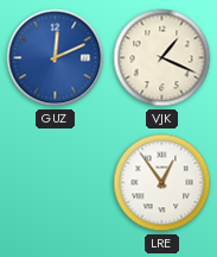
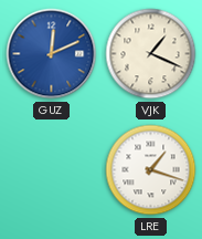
LRE: 12:54 -> 1:18 (151, 170)
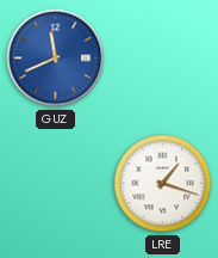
GUZ: 12:11 -> 11:41 (56, 59)
VJK: 1:19 -> none (151, 54)
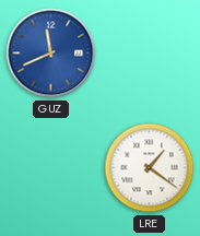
LRE: 1:18 -> 1:21 (150, 168)
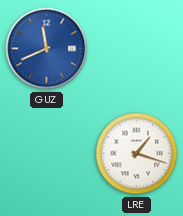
LRE: 1:21 -> 1:18 (137, 154)
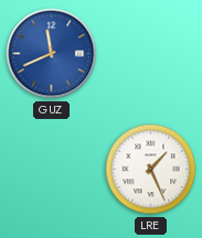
LRE: 1:18 -> 1:26 (151, 170)
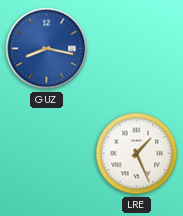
GUZ: 11:41 -> 8:17 (47, 49)
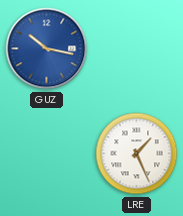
GUZ: 8:17 -> 10:17 (47, 49)
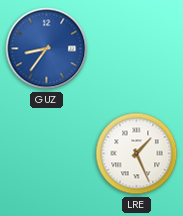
GUZ: 10:17 -> 8:36 (47, 49)
